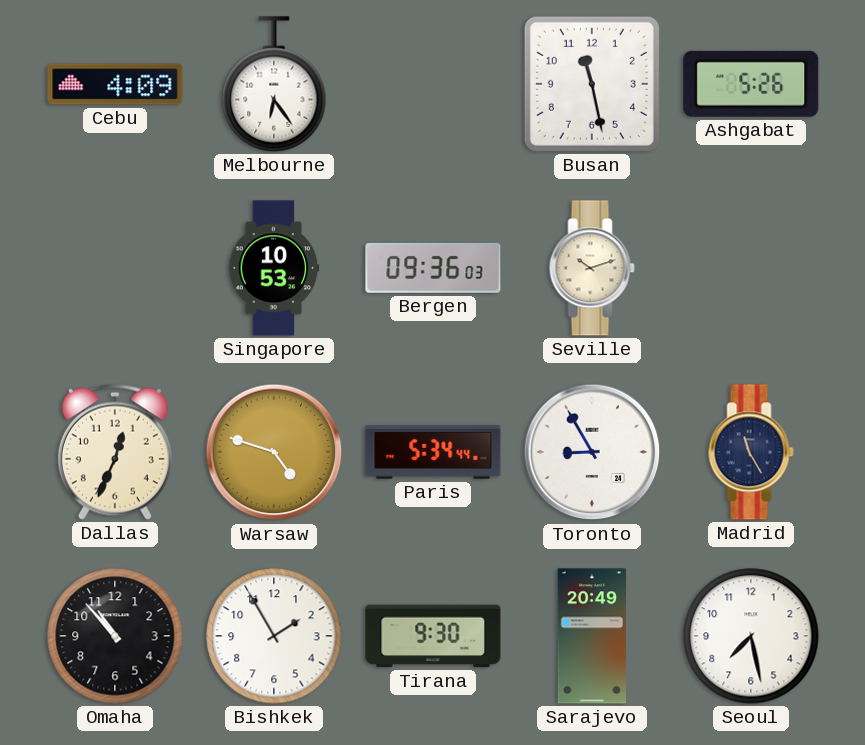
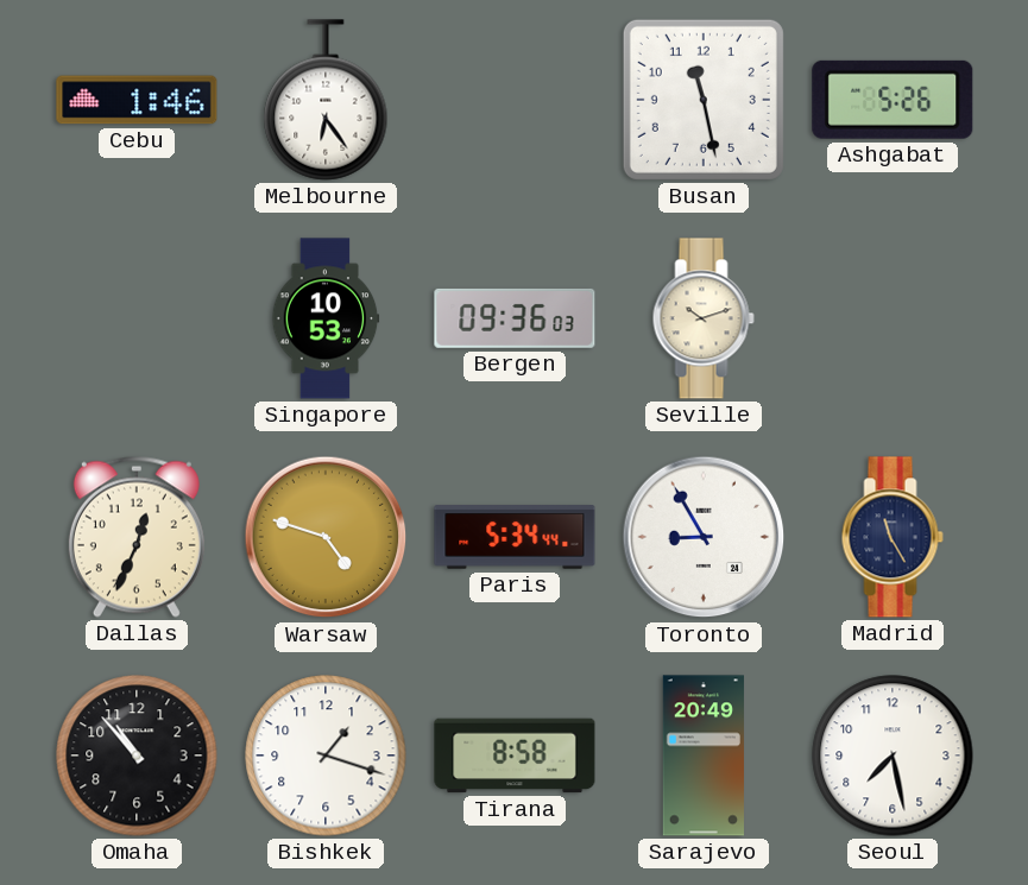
Cebu: 4:09 -> 1:46 (137, 100)
Bishkek: 1:55 -> 1:18 (326, 756)
Tirana: 9:30 -> 8:58 (515, 756)
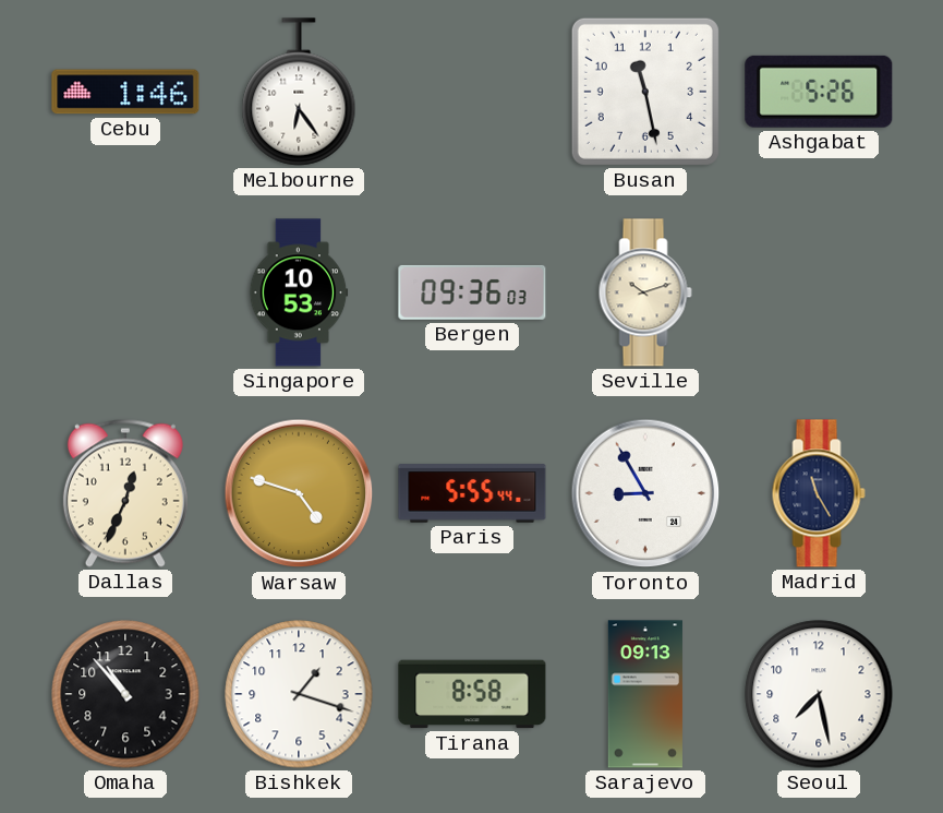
Paris: 5:34 -> 5:55 (472, 493)
Sarajevo: 20:49 -> 09:13 (645, 694)
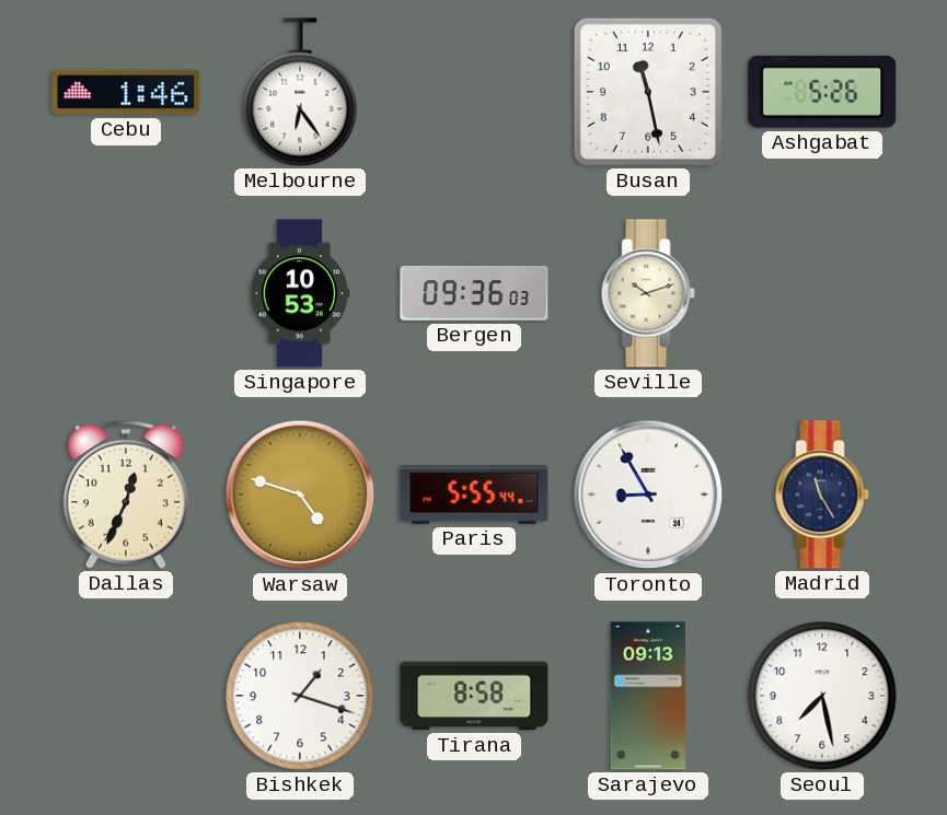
Omaha: 10:53 -> none (125, 694)
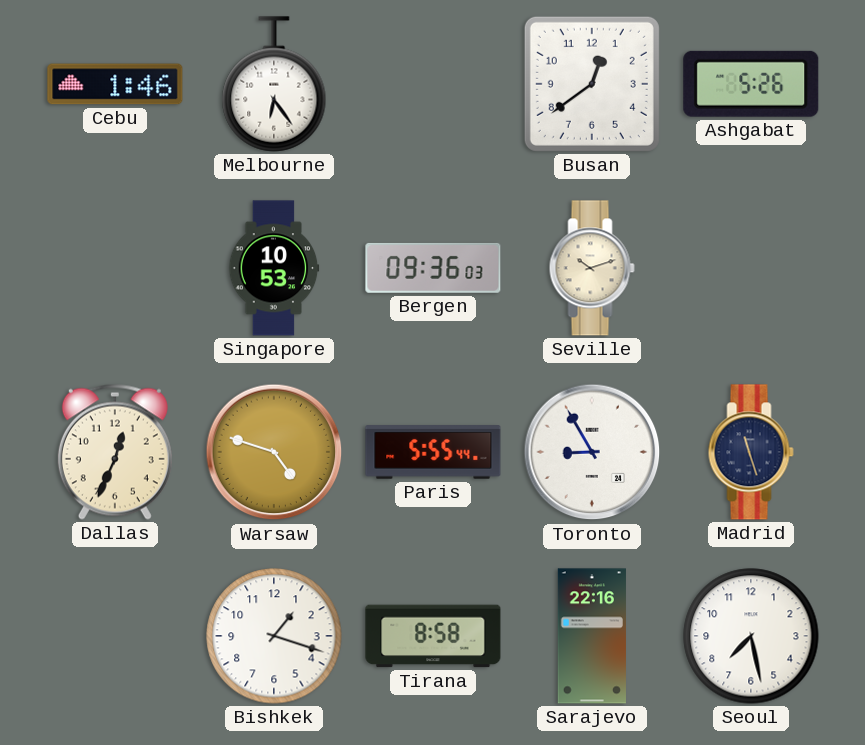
Busan: 11:28 -> 12:39 (592, 84)
Madrid: 11:25 -> 11:27 (751, 452)
Sarajevo: 09:13 -> 22:16 (592, 636)
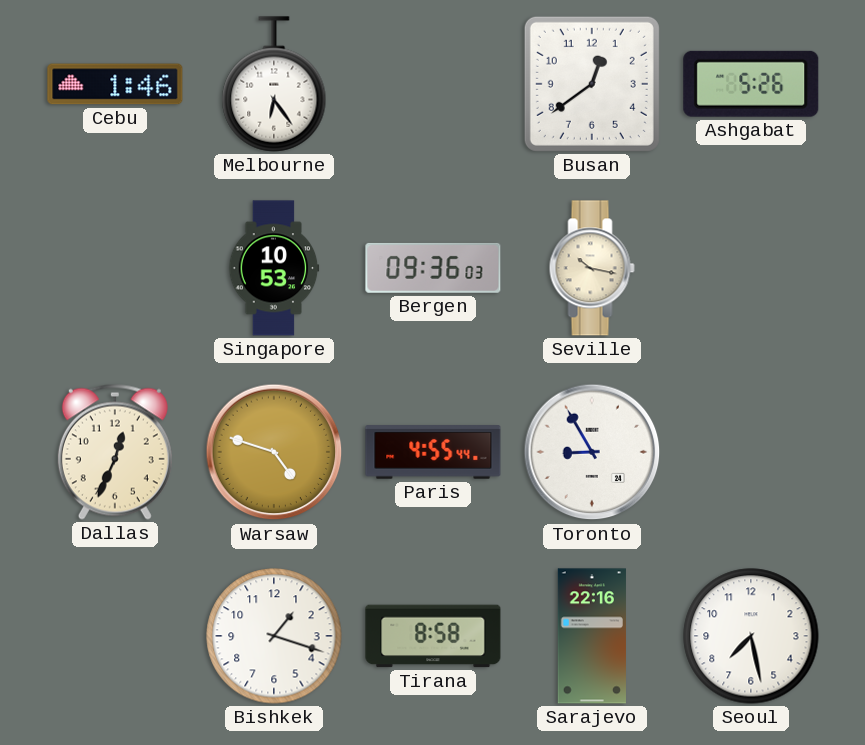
Seville: 10:12 -> 10:17 (592, 268)
Paris: 5:55 -> 4:55 (433, 452)
Madrid: 11:27 -> none (751, 452)
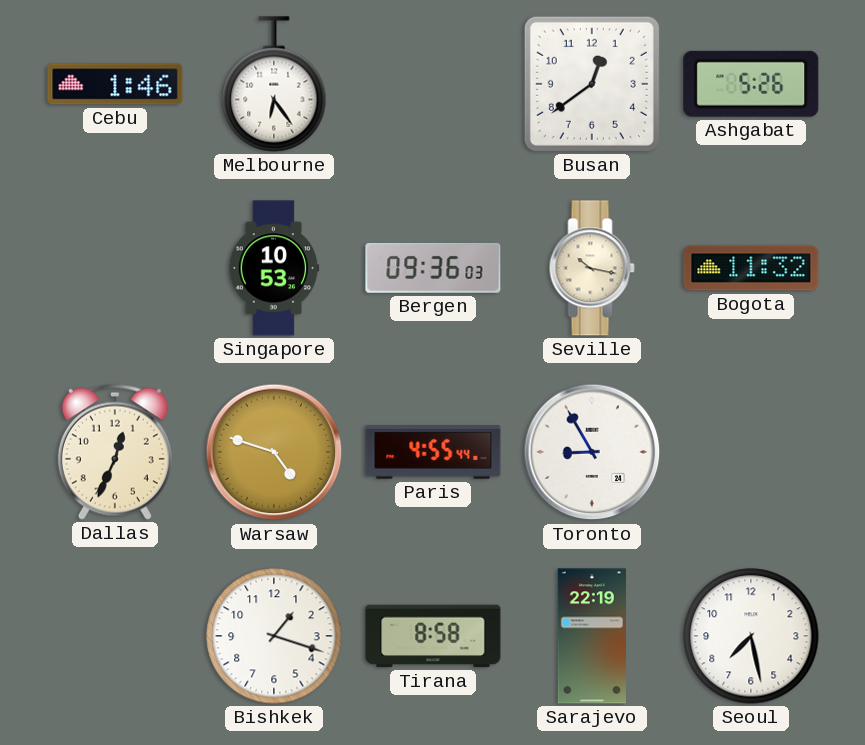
Bogota: none -> 11:32 (751, 268)
Sarajevo: 22:16 -> 22:19 (592, 636)
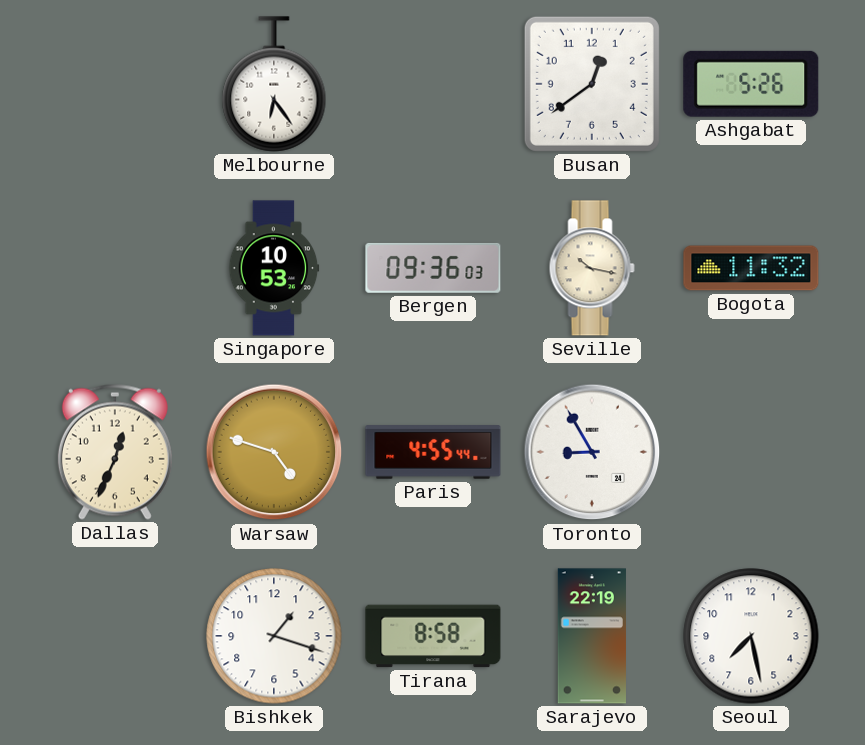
Cebu: 1:46 -> none (115, 84)
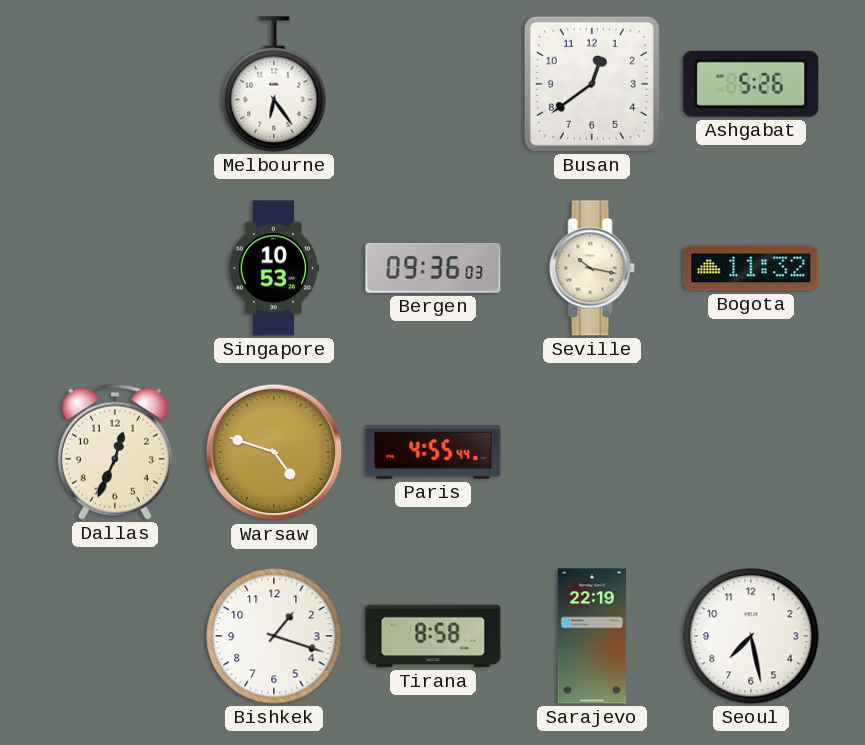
Toronto: 8:55 -> none (592, 452)
